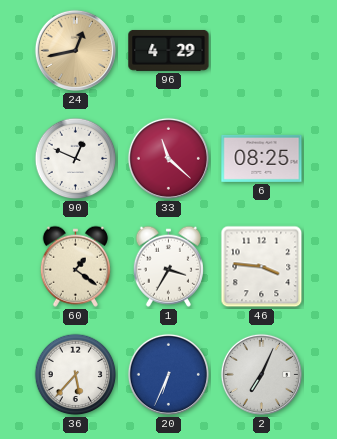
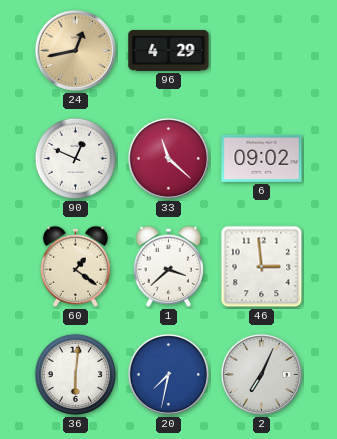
6: 08:25 -> 09:02 (262, 158)
1: 3:35 -> 3:38 (168, 266)
46: 3:46 -> 2:59 (262, 267)
36: 5:37 -> 6:01 (76, 375)
20: 6:34 -> 7:32 (168, 374)
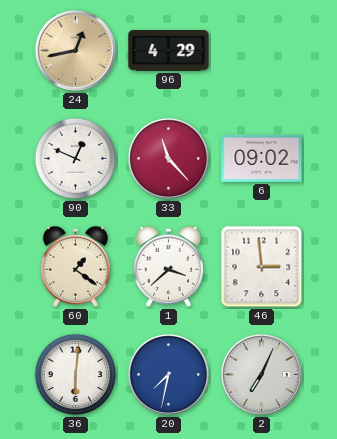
33: 11:22 -> 11:23 (168, 158)
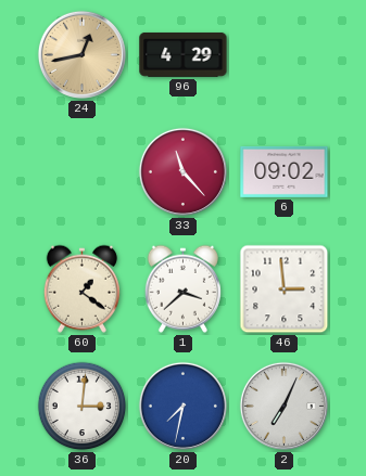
90: 12:49 -> none (76, 159)
36: 6:01 -> 3:01 (83, 407)
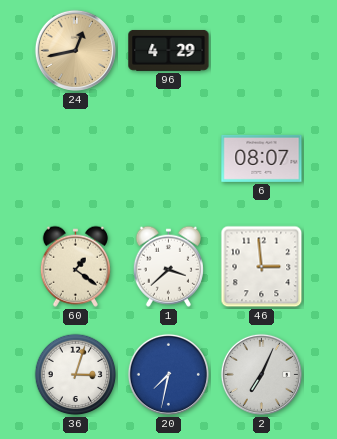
33: 11:23 -> none (182, 171)
6: 09:02 -> 08:07 (262, 158)
36: 3:01 -> 3:03 (76, 375)
